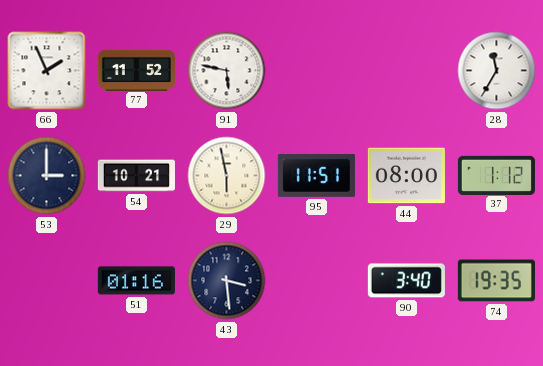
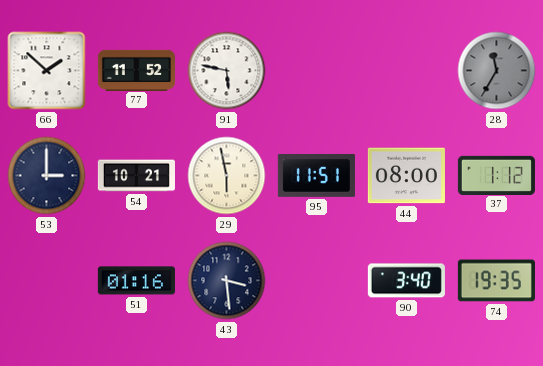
66: 1:56 -> 1:52 (47, 71)
28 dial: white -> grey (497, 71)
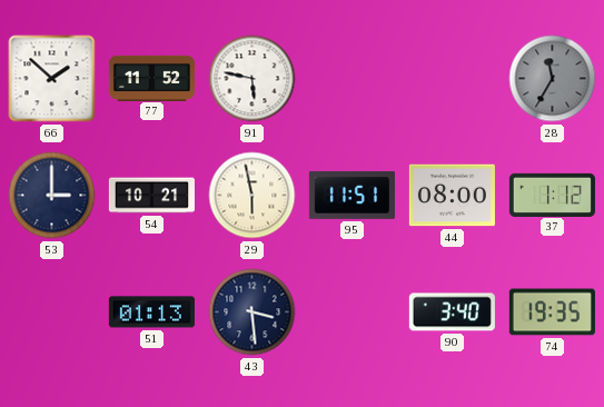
51: 01:16 -> 01:13 (151, 312)
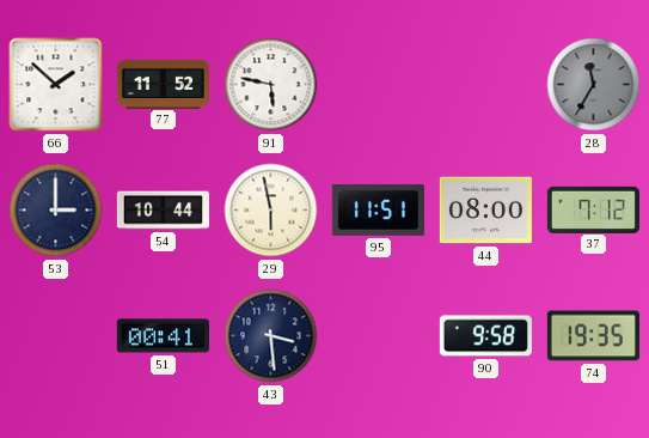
54: 10:21 -> 10:44 (163, 211)
37: 1:12 -> 7:12 (593, 209)
51: 01:13 -> 00:41 (163, 336)
90: 3:40 -> 9:58 (485, 336)
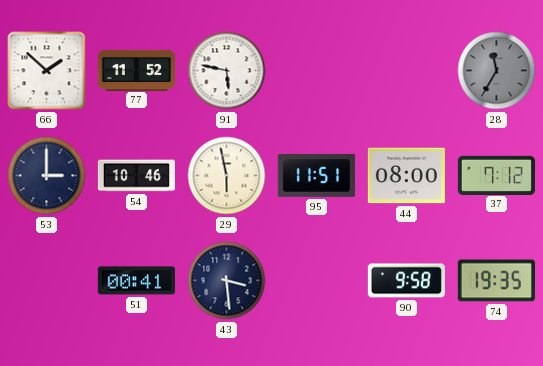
54: 10:44 -> 10:46 (136, 176)
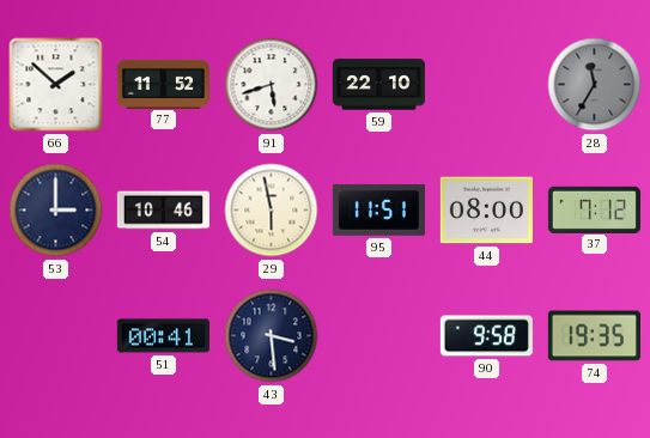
91: 5:47 -> 5:42 (272, 85)
59: none -> 22:10 (378, 85)
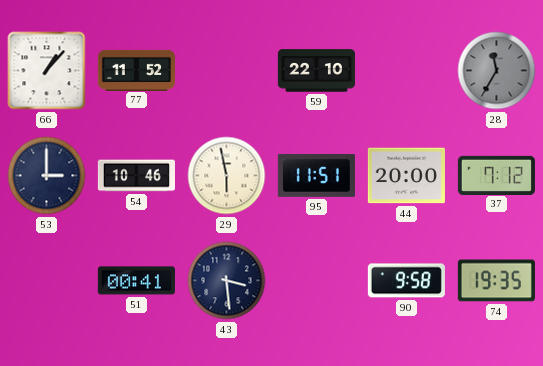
66: 1:52 -> 1:07 (47, 71)
91: 5:42 -> none (272, 85)
44: 08:00 -> 20:00 (406, 176)
